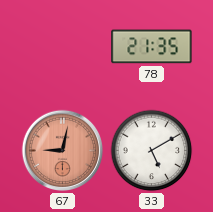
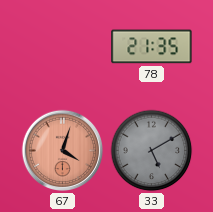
67: 9:02 -> 4:03 (63, 151)
33 dial: white -> grey (152, 151)
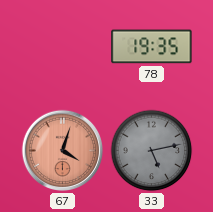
78: 21:35 -> 19:35 (152, 47)
33: 5:10 -> 5:13 (152, 151)
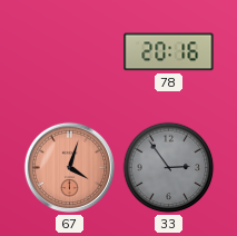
78: 19:35 -> 20:16 (169, 52)
33: 5:13 -> 2:54 (169, 168)
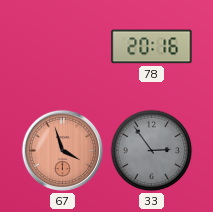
67: 4:03 -> 3:57 (63, 151)
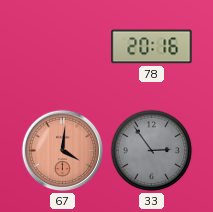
67: 3:57 -> 4:01 (63, 151)
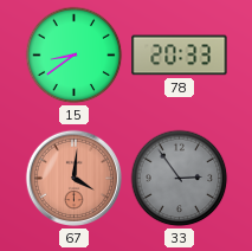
15: none -> 8:39 (75, 56)
78: 20:16 -> 20:33 (180, 56)
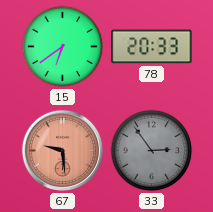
15: 8:39 -> 6:39 (63, 47)
67: 4:01 -> 9:29 (63, 151)
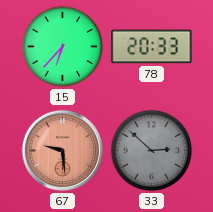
15: 6:39 -> 6:37 (63, 47)
33: 2:54 -> 2:52 (152, 151)
